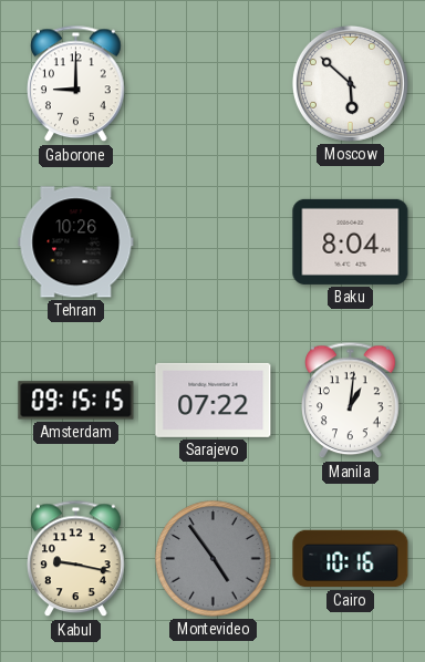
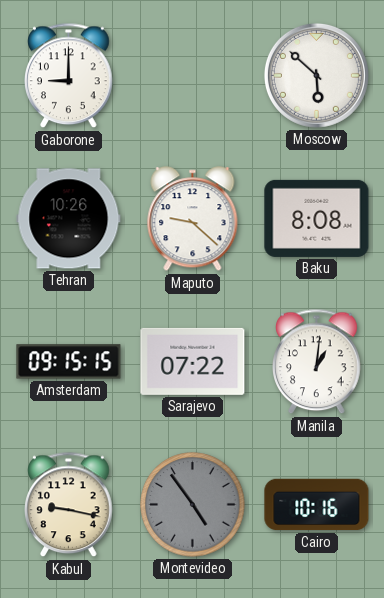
Maputo: none -> 9:22 (193, 219)
Baku: 8:04 -> 8:08 (317, 218)
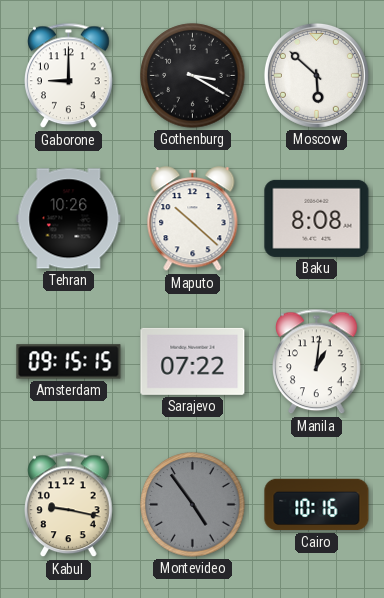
Gothenburg: none -> 3:20 (193, 76)
Maputo: 9:22 -> 10:22 (193, 219)
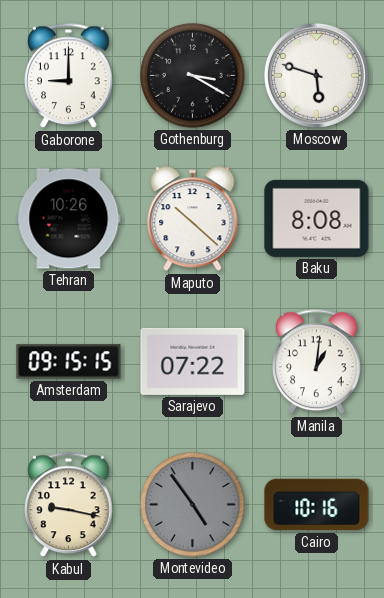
Moscow: 5:52 -> 5:48 (316, 75)
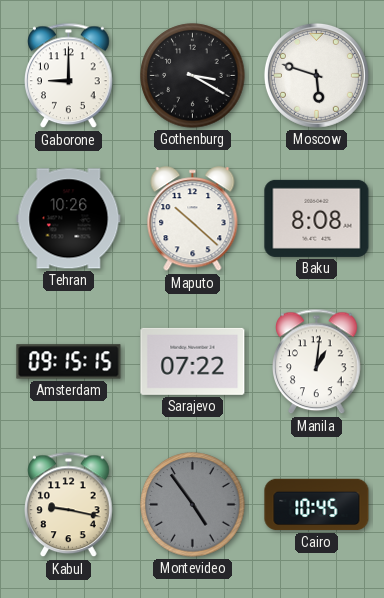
Cairo: 10:16 -> 10:45 (317, 505)
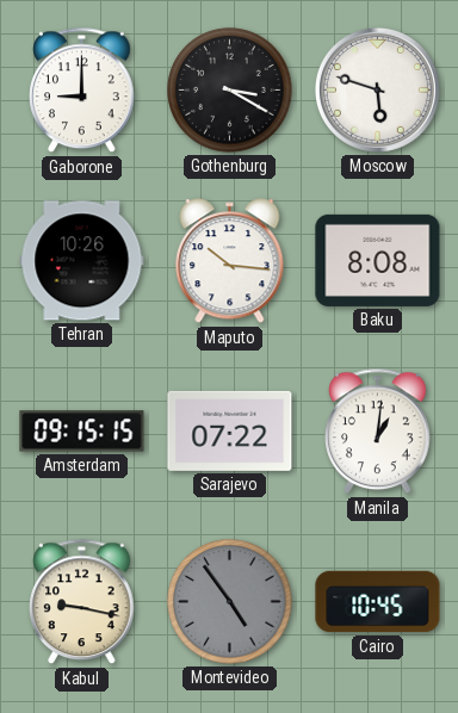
Maputo: 10:22 -> 10:16 (230, 261)
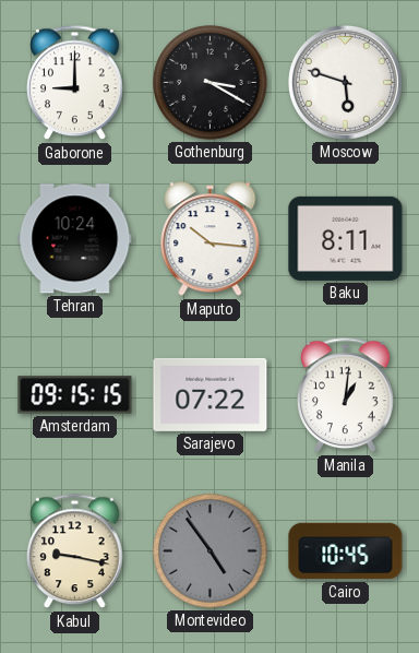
Tehran: 10:26 -> 10:24 (75, 239)
Baku: 8:08 -> 8:11 (346, 238)
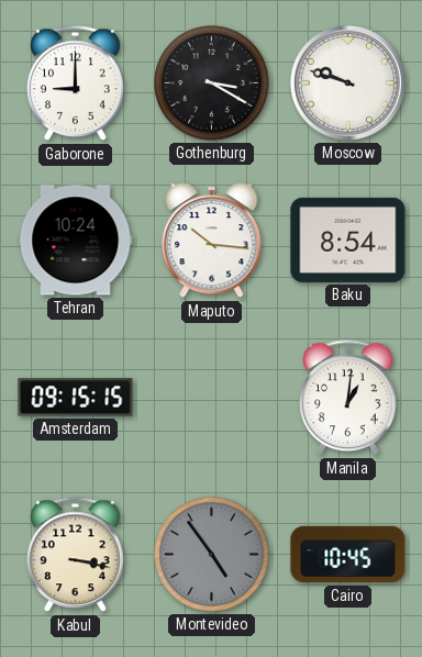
Moscow: 5:48 -> 9:48 (347, 82)
Baku: 8:11 -> 8:54 (348, 240)
Sarajevo: 07:22 -> none (211, 394)
Kabul: 9:17 -> 3:17 (76, 555)
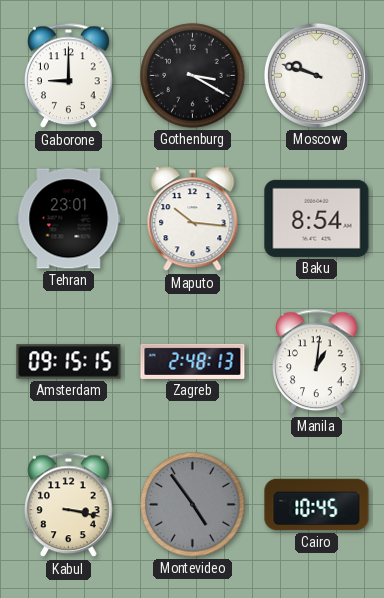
Tehran: 10:24 -> 23:01 (69, 219)
Zagreb: none -> 2:48 (193, 361)
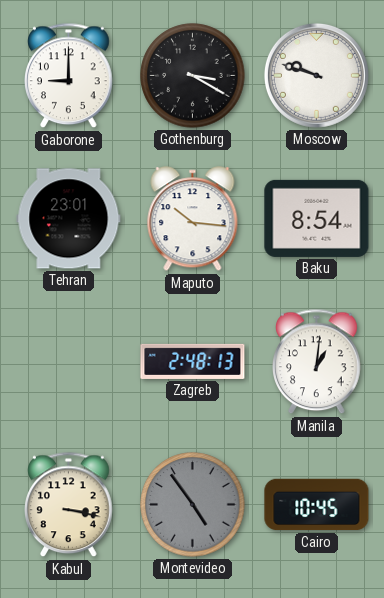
Amsterdam: 09:15 -> none (69, 362)
